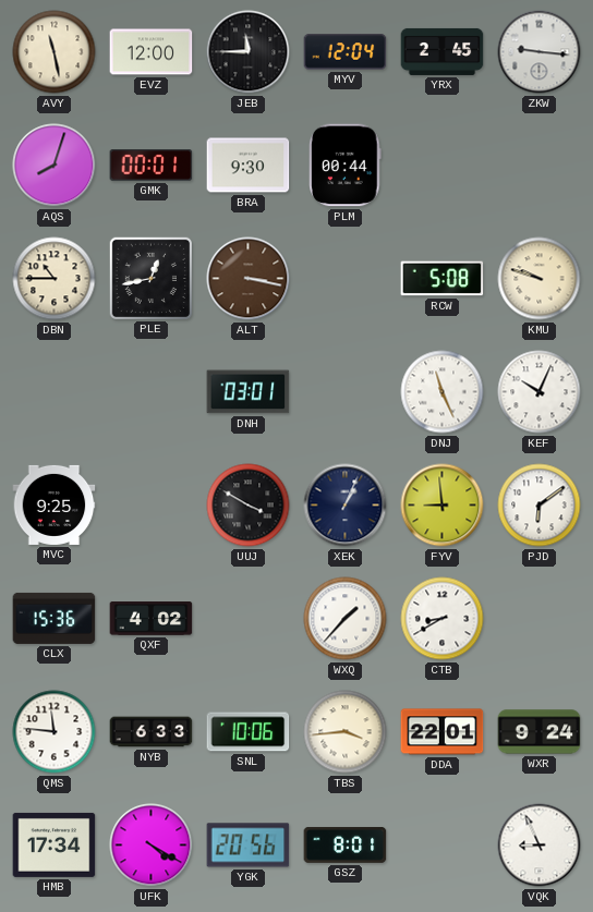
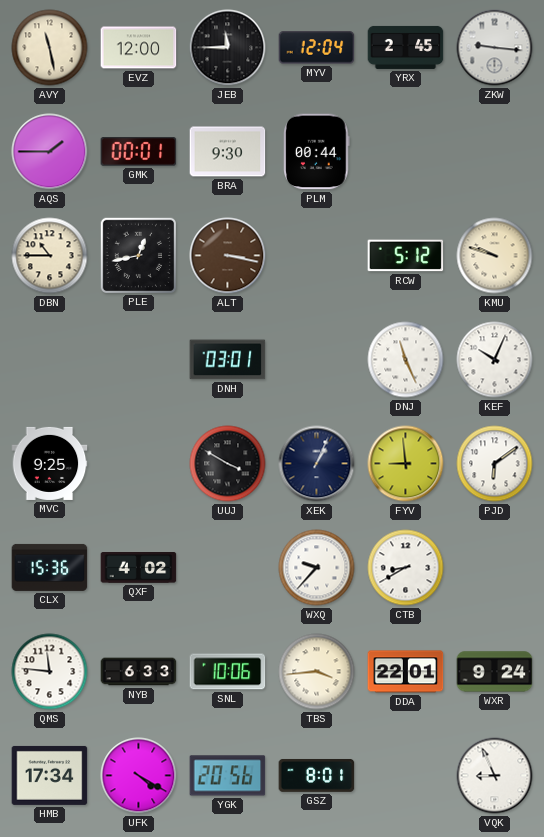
AQS: 8:03 -> 1:45 (50, 152)
RCW: 5:08 -> 5:12 (406, 256)
WXQ: 1:37 -> 9:37 (317, 568)
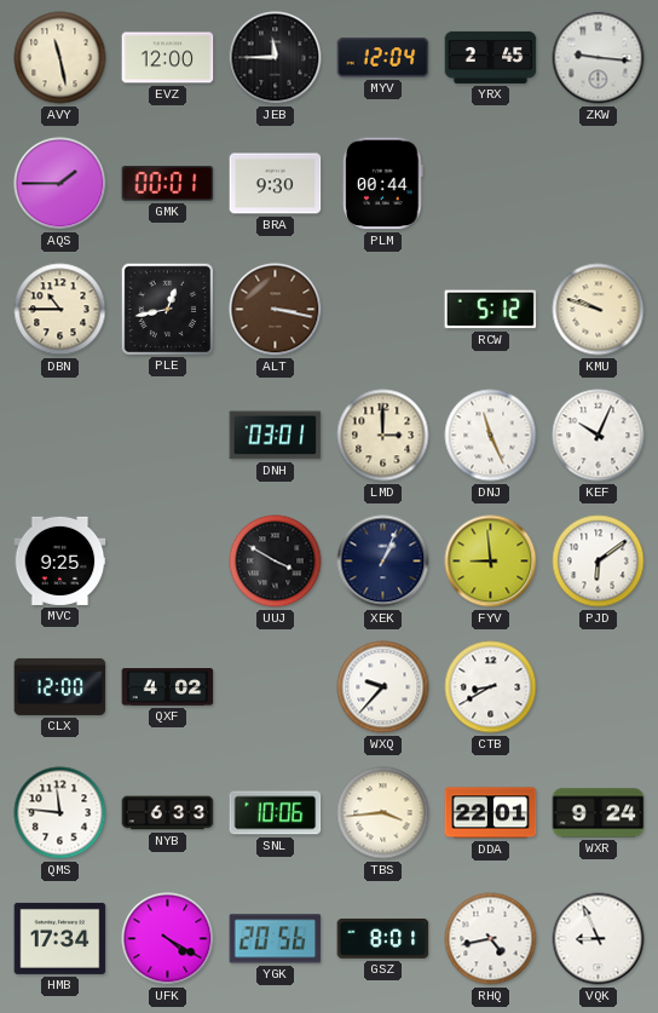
LMD: none -> 3:00 (383, 436)
CLX: 15:36 -> 12:00 (60, 686)
RHQ: none -> 4:43 (491, 939)
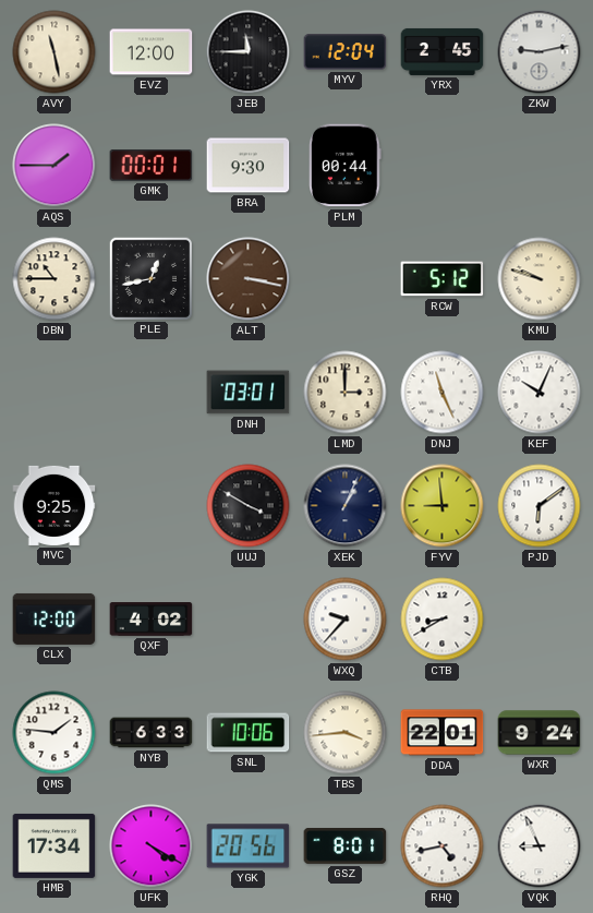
ZKW: 9:16 -> 9:13 (540, 52)
QMS: 11:46 -> 1:46 (55, 733)
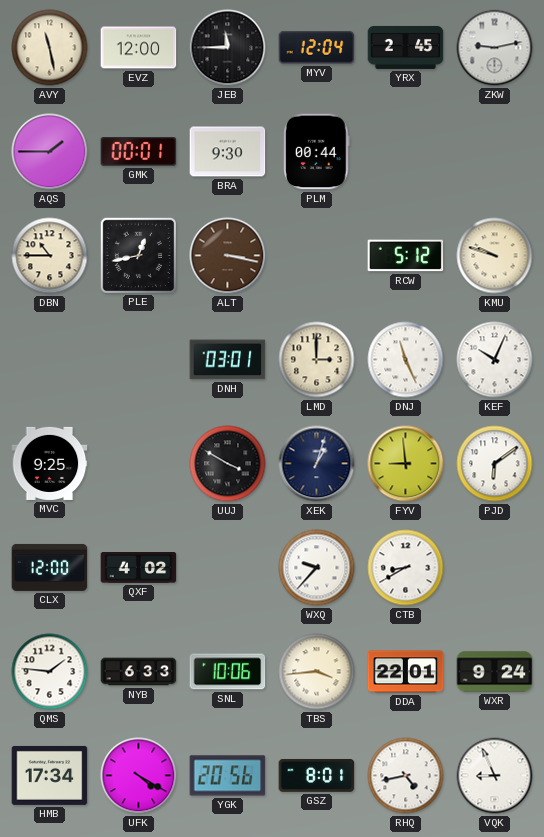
XEK: 1:04 -> 1:03 (317, 464)
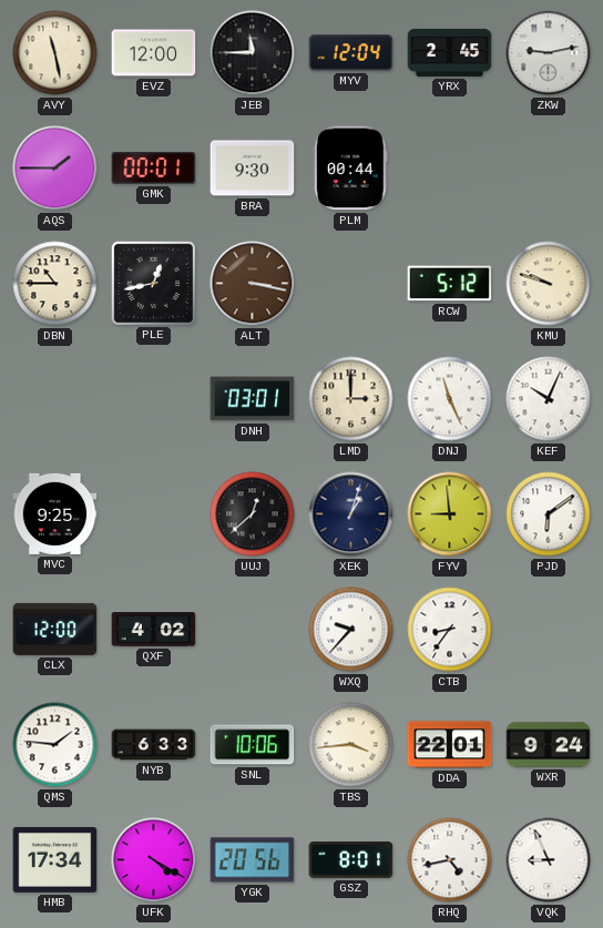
UUJ: 3:50 -> 12:38 (253, 514)
CTB: 8:40 -> 8:36 (450, 630)
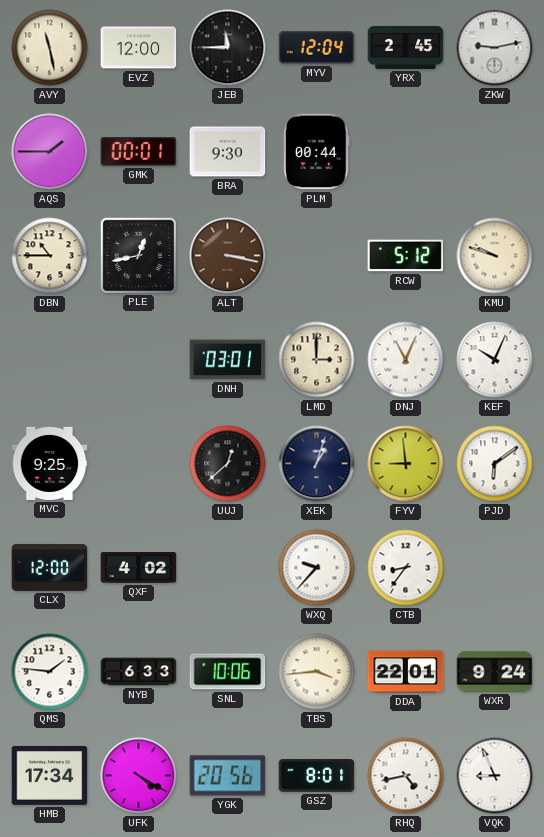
DNJ: 11:26 -> 11:04 (406, 360)
